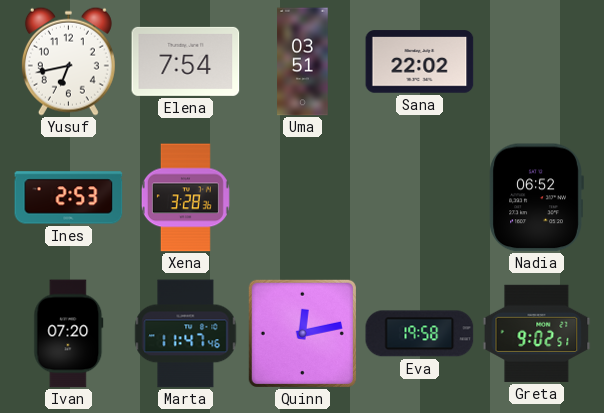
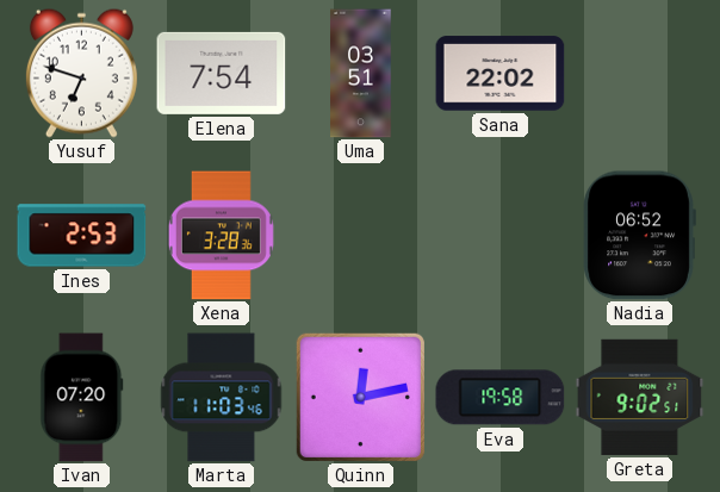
Yusuf: 6:43 -> 6:48 (81, 73)
Marta: 11:47 -> 11:03 (222, 398)
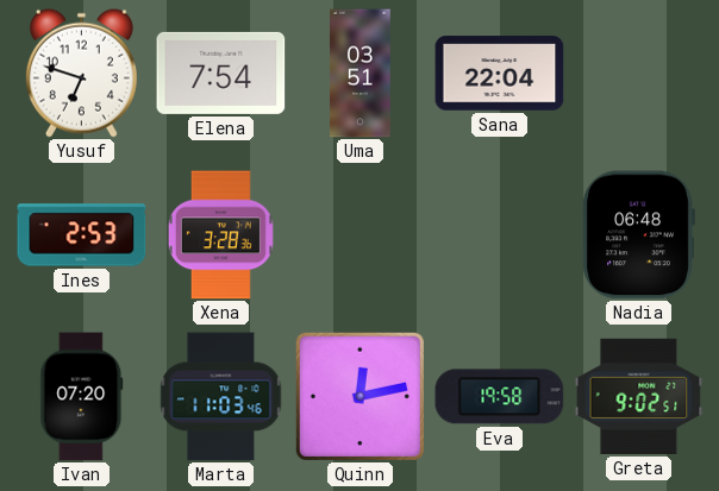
Sana: 22:02 -> 22:04 (500, 74)
Nadia: 06:52 -> 06:48 (638, 235)
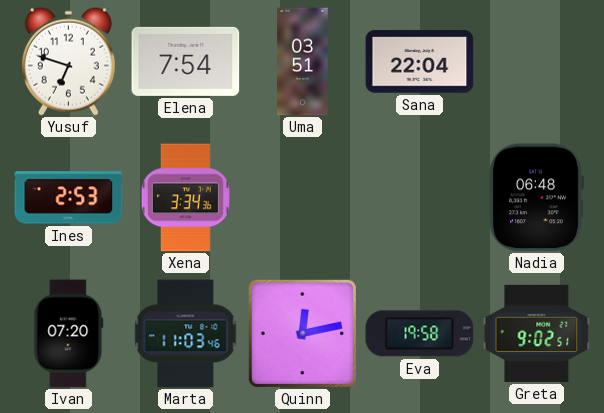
Xena: 3:28 -> 3:34 (185, 198)
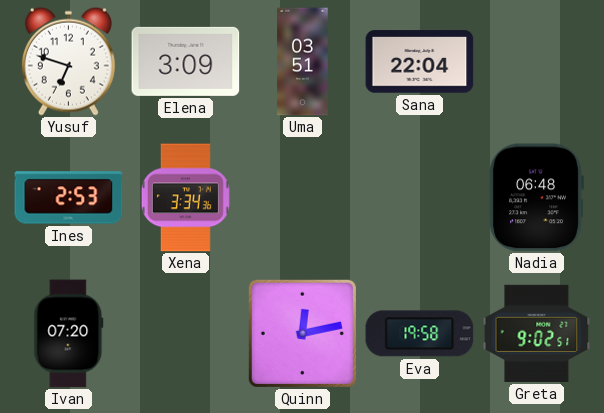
Elena: 7:54 -> 3:09 (186, 61)
Marta: 11:03 -> none (186, 334)
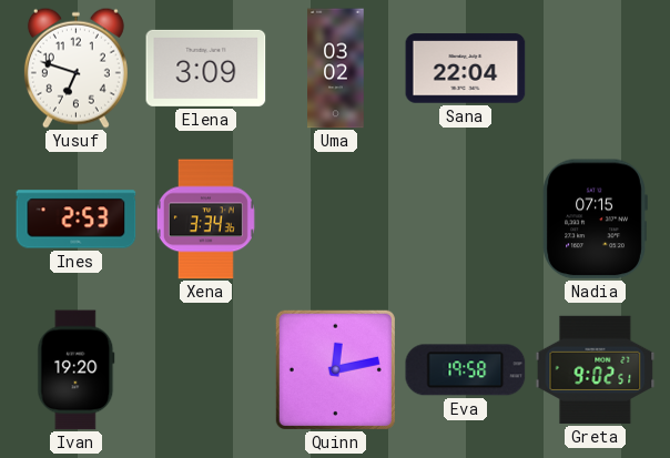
Uma: 03:51 -> 03:02 (336, 69)
Nadia: 06:48 -> 07:15 (595, 220)
Ivan: 07:20 -> 19:20 (77, 370)
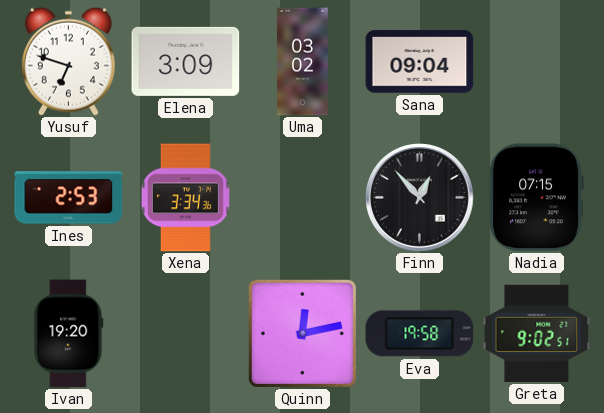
Sana: 22:04 -> 09:04 (420, 62)
Finn: none -> 12:53 (420, 198)
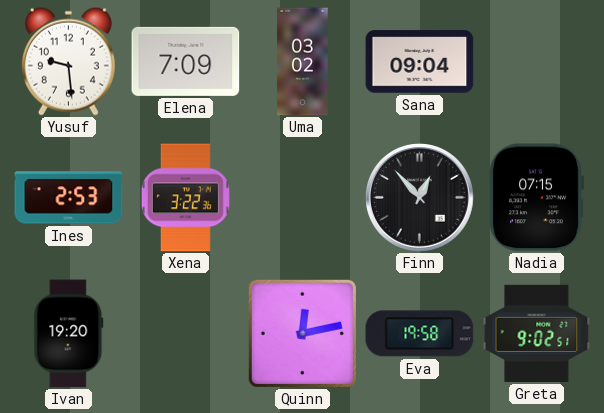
Yusuf: 6:48 -> 9:29 (68, 61)
Elena: 3:09 -> 7:09 (186, 61)
Xena: 3:34 -> 3:22 (185, 198)
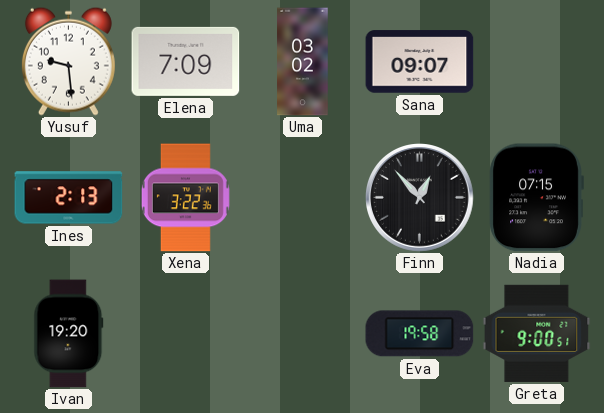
Sana: 09:04 -> 09:07 (420, 62)
Ines: 2:53 -> 2:13 (69, 198)
Quinn: 12:13 -> none (302, 333)
Greta: 9:02 -> 9:00 (537, 333)
